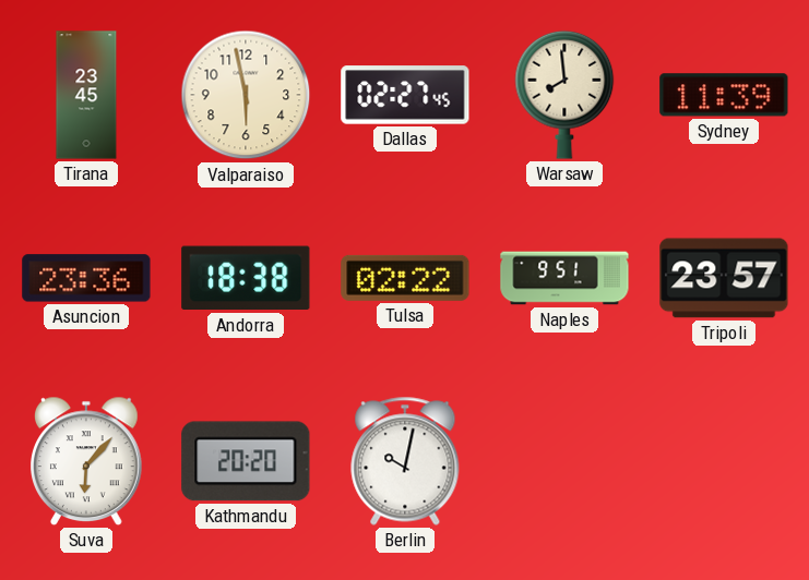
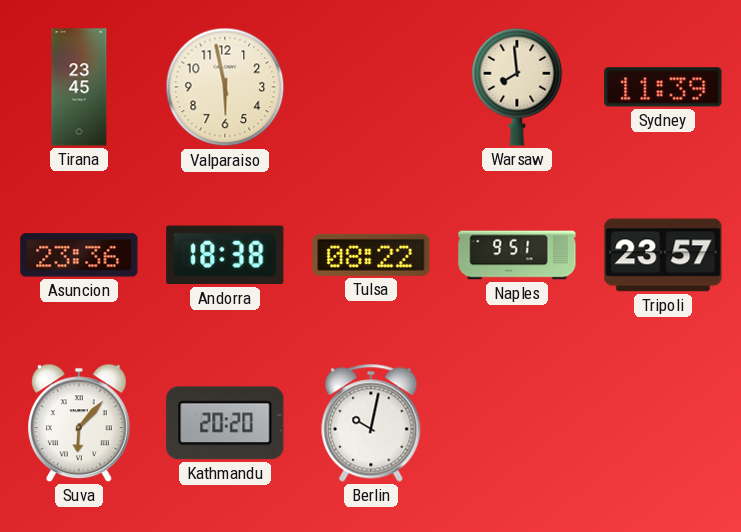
Dallas: 02:27 -> none (405, 95)
Tulsa: 02:22 -> 08:22 (371, 255)
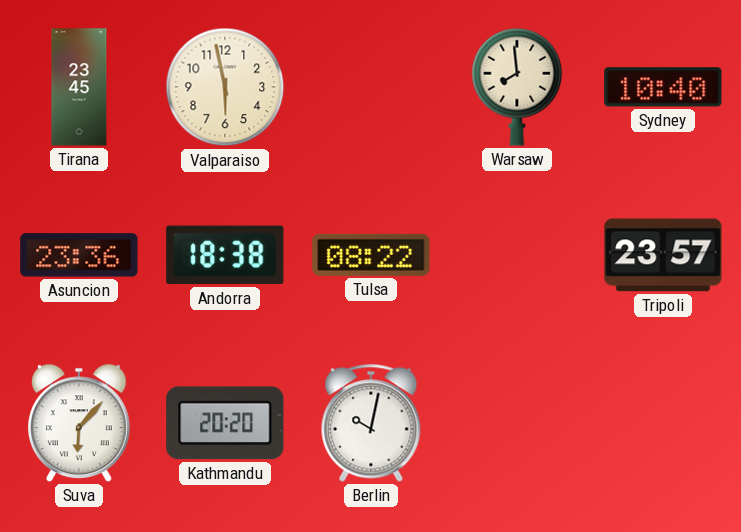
Sydney: 11:39 -> 10:40 (663, 87)
Naples: 9:51 -> none (517, 255)
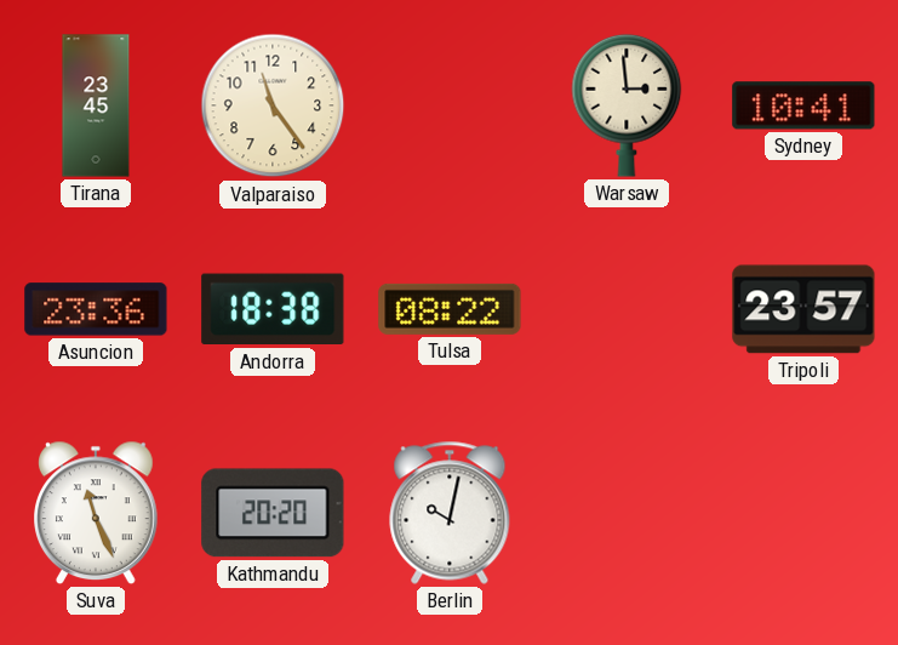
Valparaiso: 5:58 -> 11:24 (273, 105)
Warsaw: 7:59 -> 2:59 (627, 105)
Sydney: 10:40 -> 10:41 (803, 105)
Suva: 6:07 -> 11:26 (97, 513)
